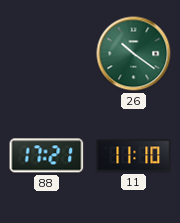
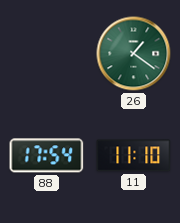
26: 10:21 -> 1:21 (134, 54)
88: 17:21 -> 17:54 (47, 156)
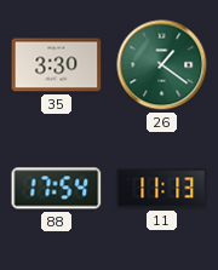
35: none -> 3:30 (57, 65)
11: 11:10 -> 11:13 (162, 189)
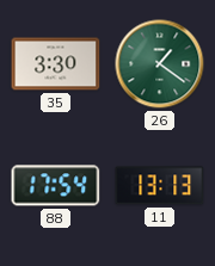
11: 11:13 -> 13:13 (160, 186)
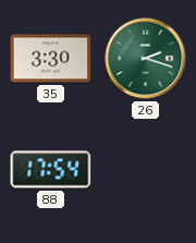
26: 1:21 -> 2:18 (146, 59)
11: 13:13 -> none (160, 186)
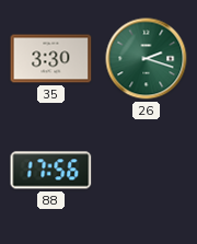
88: 17:54 -> 17:56 (51, 171)
